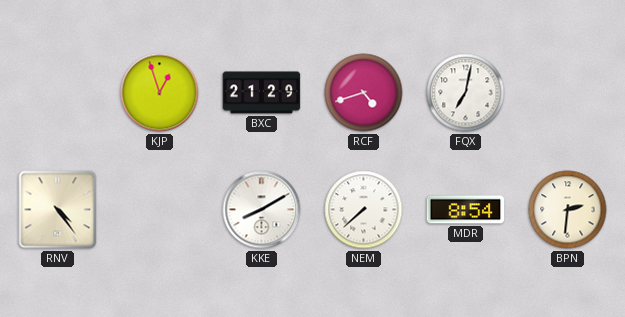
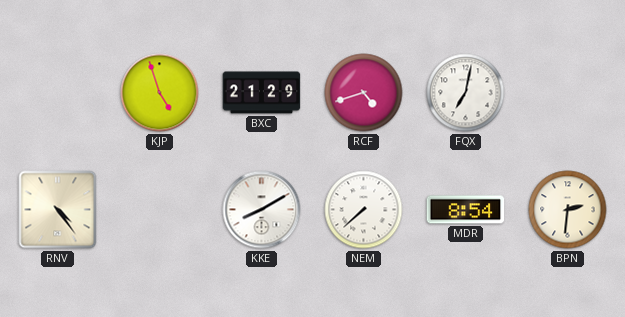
KJP: 12:57 -> 4:57 (160, 93)
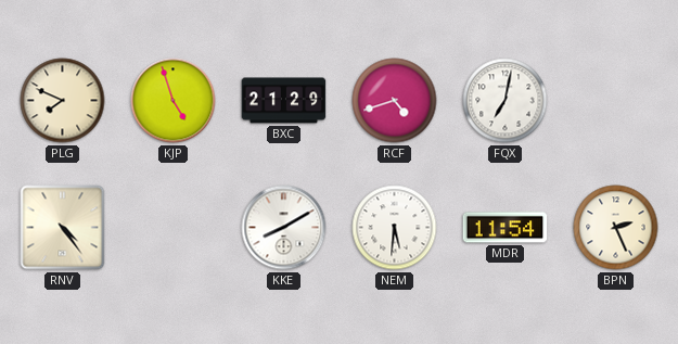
PLG: none -> 7:49 (63, 101)
NEM: 7:38 -> 5:31 (395, 228)
MDR: 8:54 -> 11:54 (506, 228)
BPN: 2:31 -> 2:26 (616, 228)
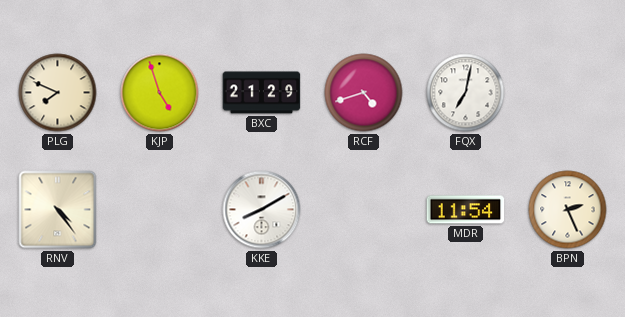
NEM: 5:31 -> none (395, 228)
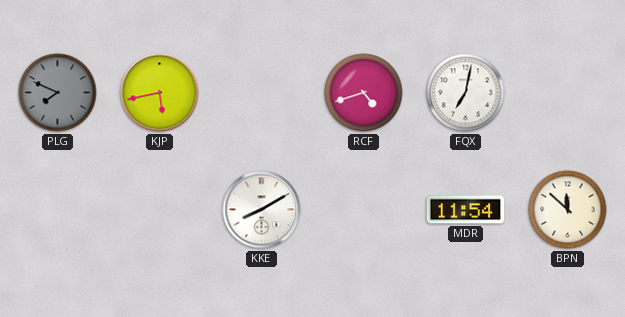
PLG dial: cream -> grey (58, 93)
KJP: 4:57 -> 5:43 (160, 93)
BXC: 21:29 -> none (262, 93)
RNV: 4:24 -> none (58, 210)
BPN: 2:26 -> 11:52 (568, 210)
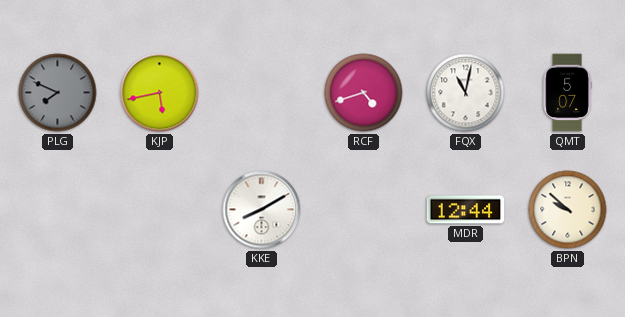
FQX: 7:02 -> 11:02 (466, 93)
QMT: none -> 5:07 (567, 93)
MDR: 11:54 -> 12:44 (466, 210)
BPN: 11:52 -> 9:52 (568, 210)
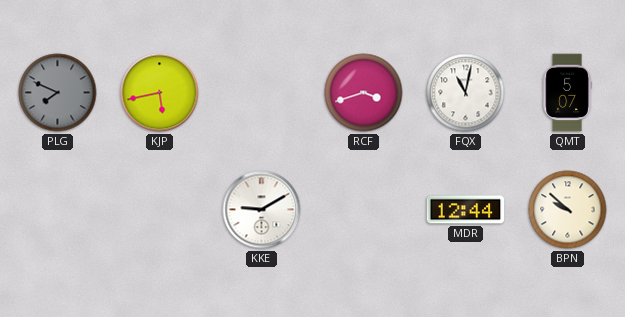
RCF: 4:42 -> 3:42 (364, 93)
KKE: 8:10 -> 9:10 (262, 210)
